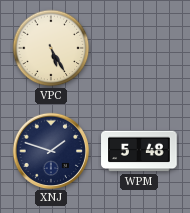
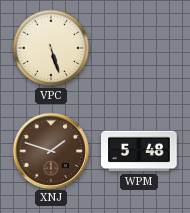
VPC: 5:25 -> 5:27 (51, 48)
XNJ dial: navy -> brown (50, 150)
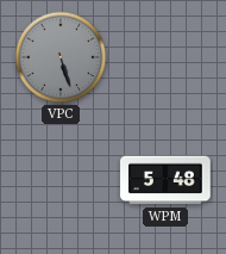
VPC dial: cream -> grey (61, 57)
XNJ: 1:48 -> none (50, 150)
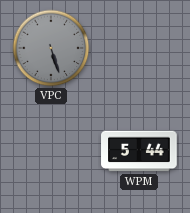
WPM: 5:48 -> 5:44 (139, 151)
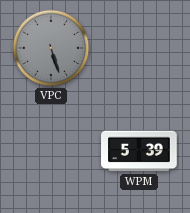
WPM: 5:44 -> 5:39 (139, 151)
